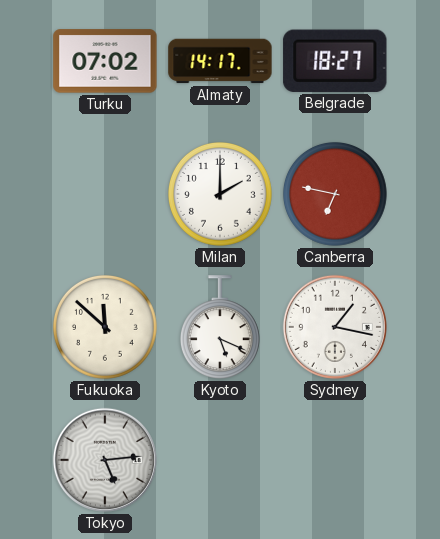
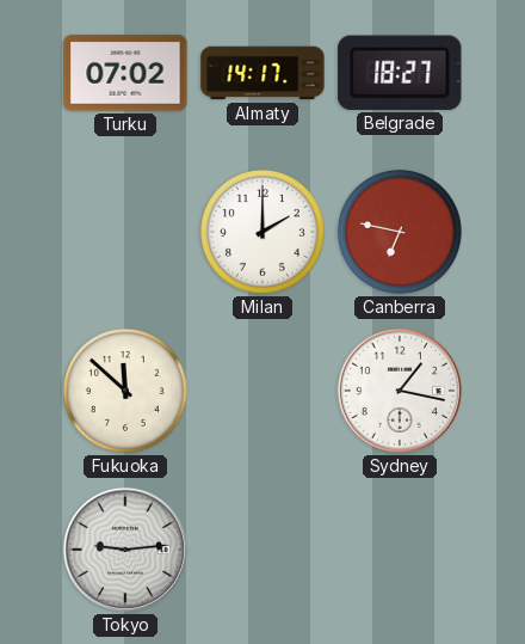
Kyoto: 5:19 -> none (220, 328)
Tokyo: 5:14 -> 9:14 (125, 550)
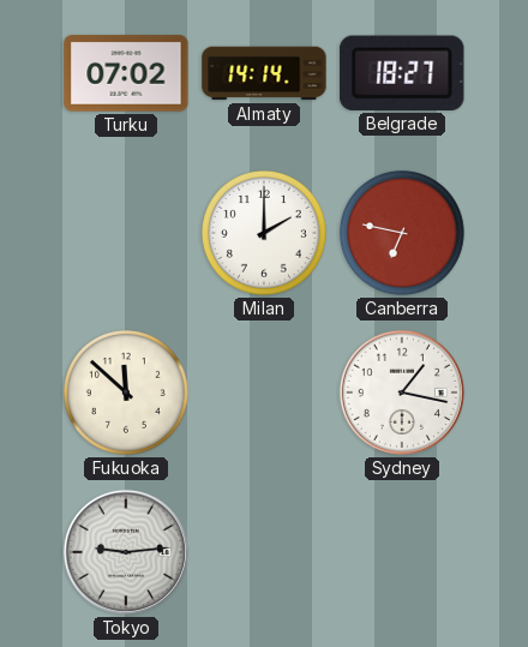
Almaty: 14:17 -> 14:14 (264, 73)
